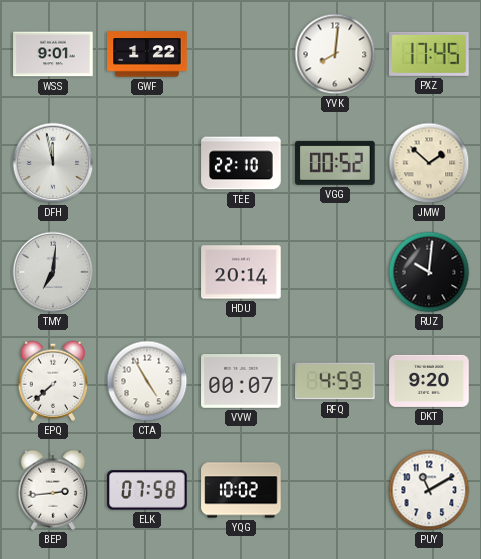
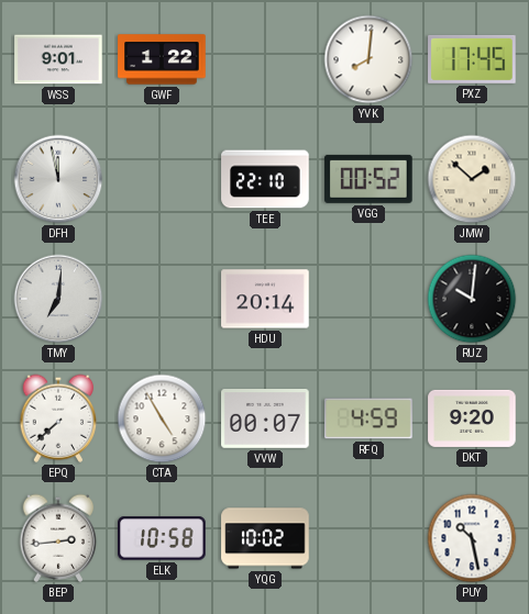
ELK: 07:58 -> 10:58 (162, 538)
PUY: 11:10 -> 10:28 (472, 538)
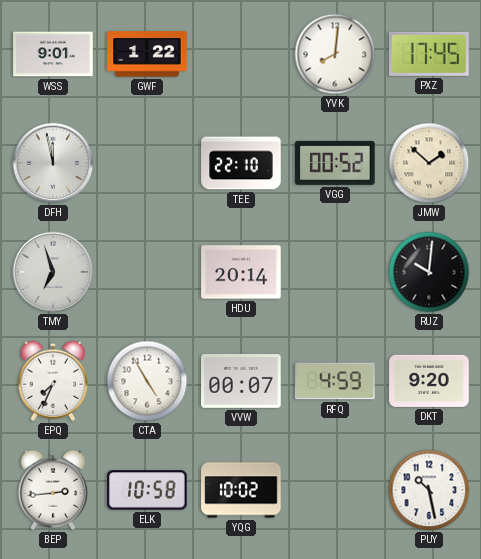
TMY: 7:01 -> 6:57 (53, 272)
EPQ: 7:38 -> 7:34 (53, 381)
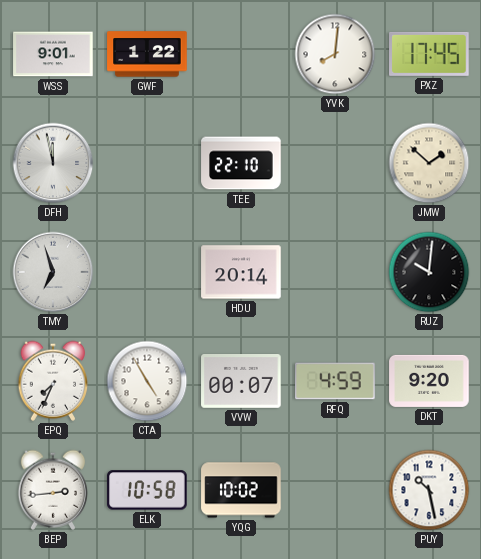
VGG: 00:52 -> none (335, 163)
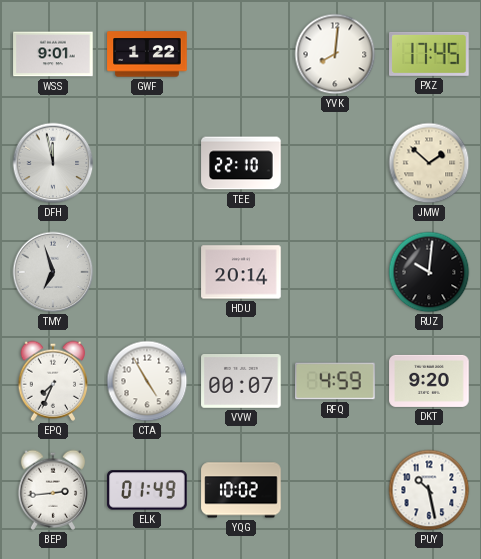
ELK: 10:58 -> 01:49 (147, 490)
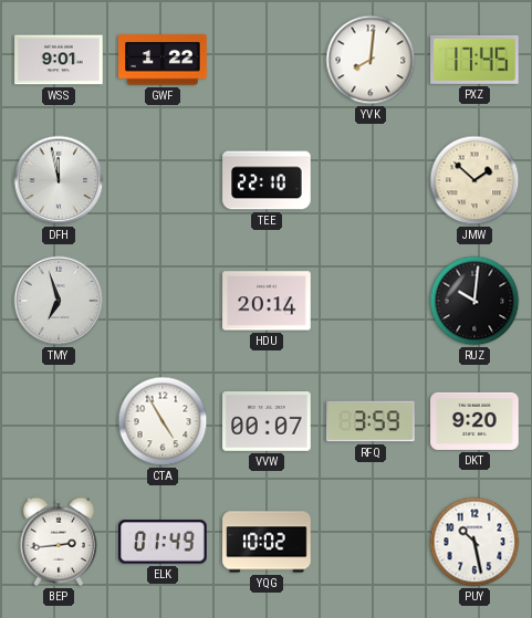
EPQ: 7:34 -> none (53, 381)
RFQ: 4:59 -> 3:59 (371, 421)
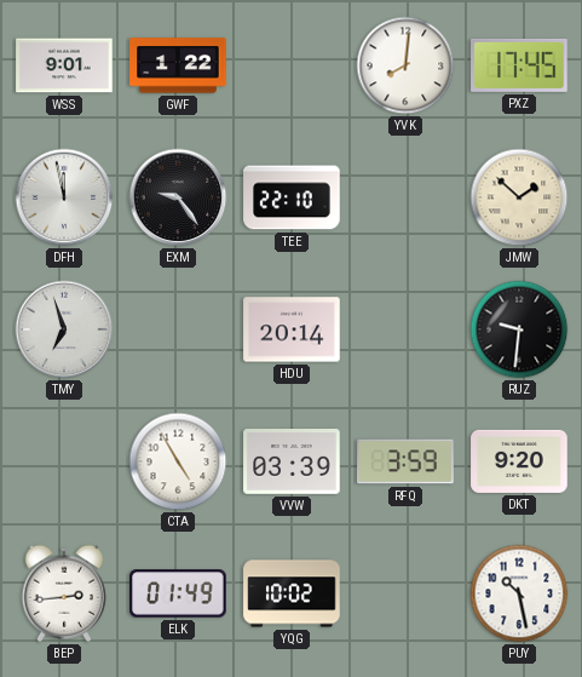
EXM: none -> 9:24 (178, 197)
RUZ: 10:01 -> 9:31 (519, 329)
VVW: 00:07 -> 03:39 (292, 463)
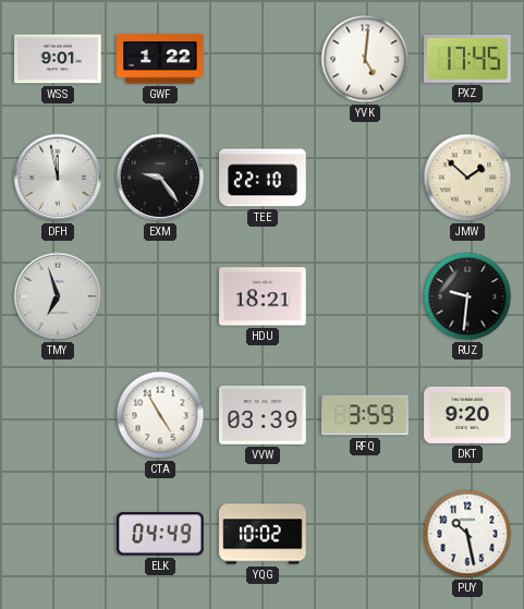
YVK: 8:01 -> 5:01 (365, 59)
HDU: 20:14 -> 18:21 (263, 296)
BEP: 2:44 -> none (64, 593)
ELK: 01:49 -> 04:49 (160, 534)
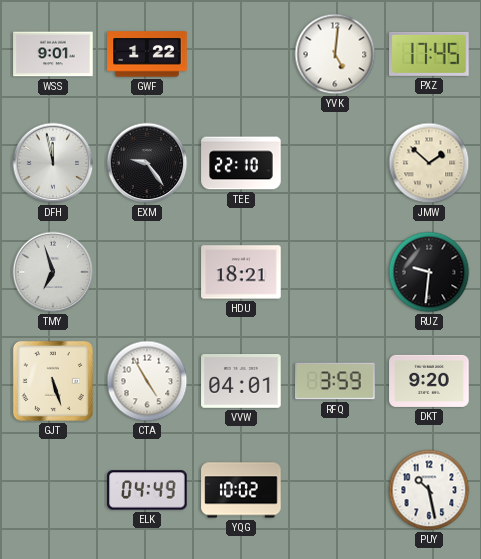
GJT: none -> 5:27 (53, 381)
VVW: 03:39 -> 04:01 (241, 382)
